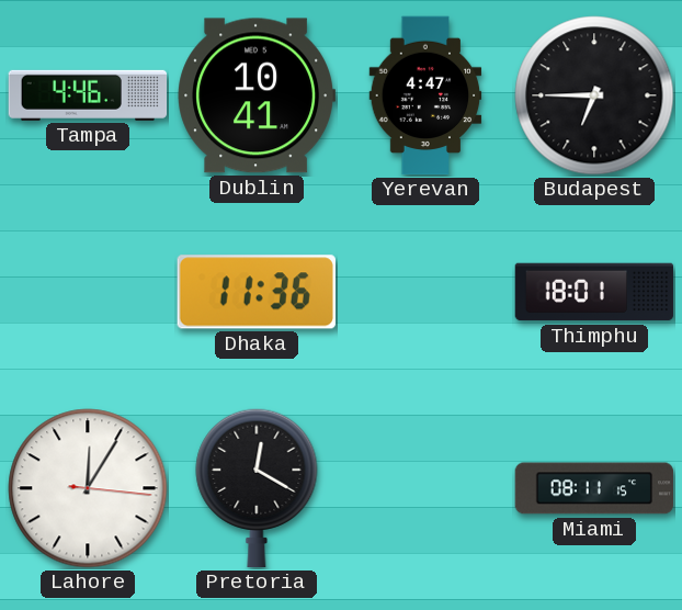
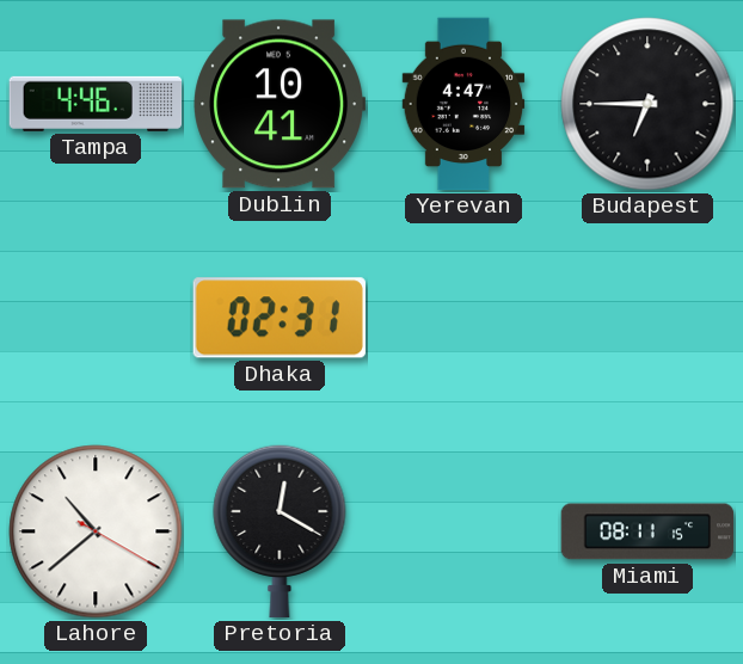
Dhaka: 11:36 -> 02:31 (280, 318)
Thimphu: 18:01 -> none (594, 292)
Lahore: 12:05 -> 10:38 (96, 531)
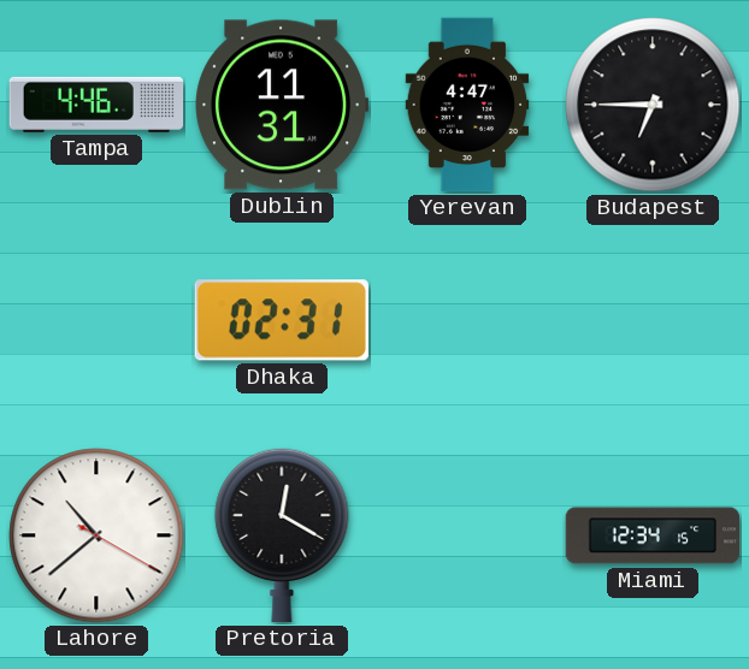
Dublin: 10:41 -> 11:31 (281, 105)
Miami: 08:11 -> 12:34 (653, 535)
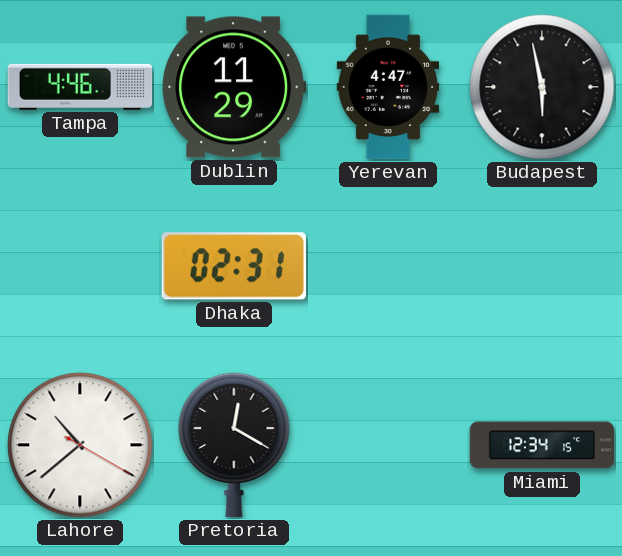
Dublin: 11:31 -> 11:29 (233, 87)
Budapest: 6:45 -> 5:58 (542, 87)
